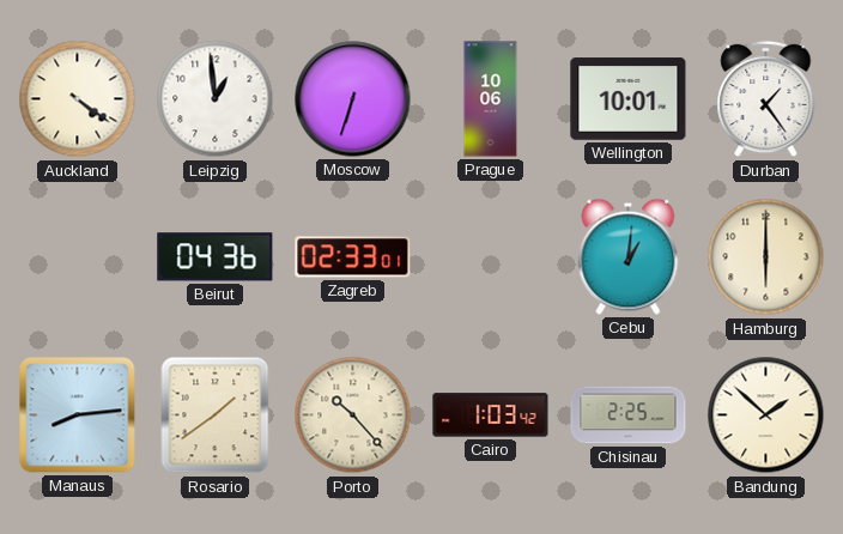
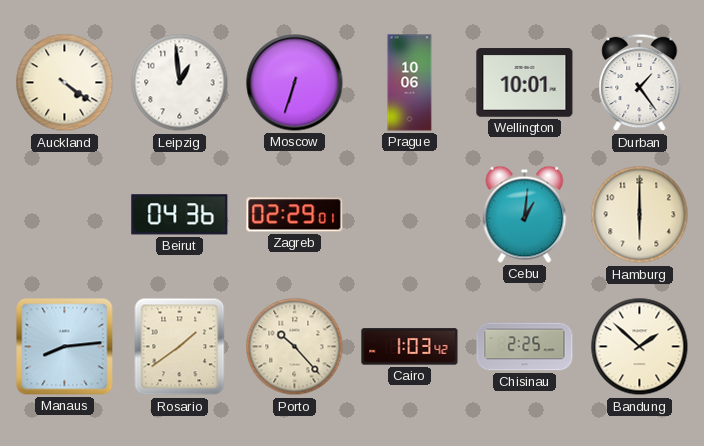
Zagreb: 02:33 -> 02:29 (295, 215)
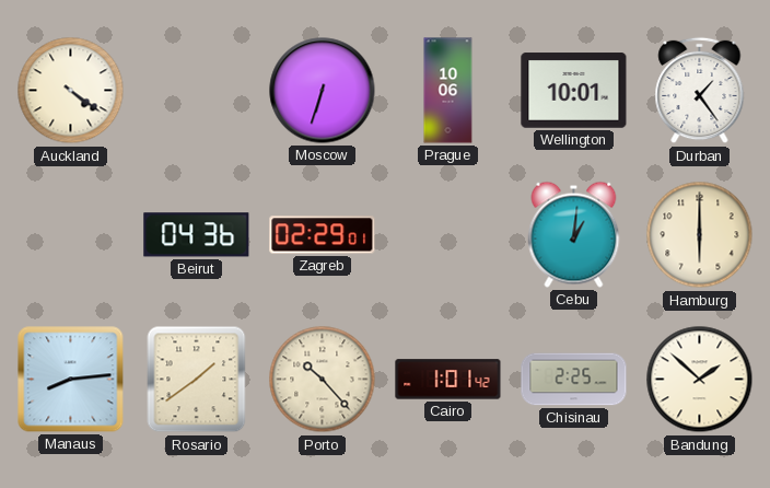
Leipzig: 12:59 -> none (180, 83)
Cairo: 1:03 -> 1:01 (448, 380)
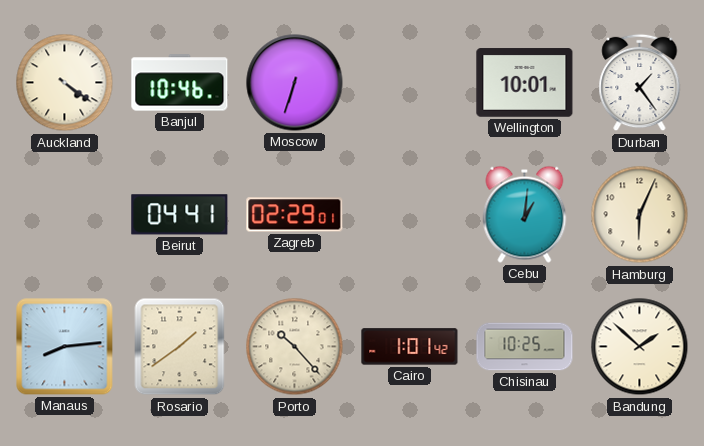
Banjul: none -> 10:46 (180, 83)
Prague: 10:06 -> none (448, 91)
Beirut: 04:36 -> 04:41 (180, 215)
Hamburg: 6:00 -> 6:04 (640, 215)
Chisinau: 2:25 -> 10:25 (525, 347)
